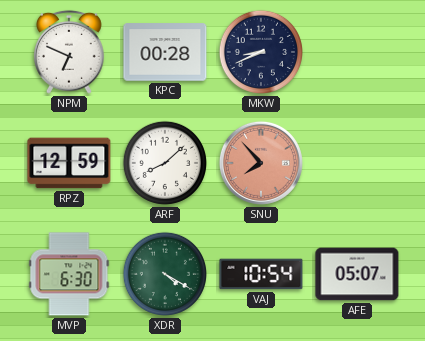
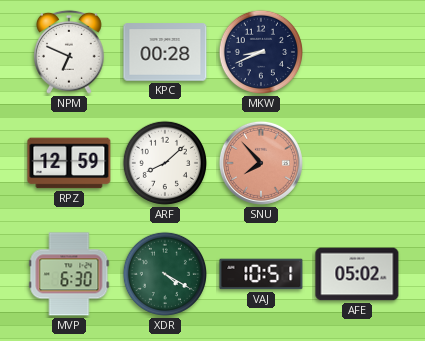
VAJ: 10:54 -> 10:51 (261, 274)
AFE: 05:07 -> 05:02 (357, 274)
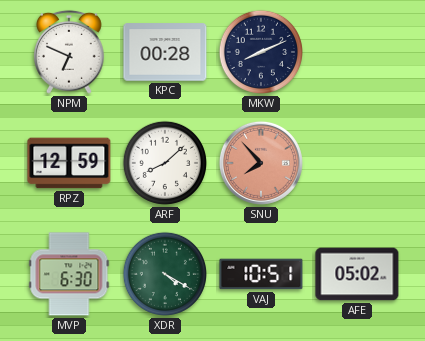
MKW: 8:41 -> 8:11 (261, 52)
